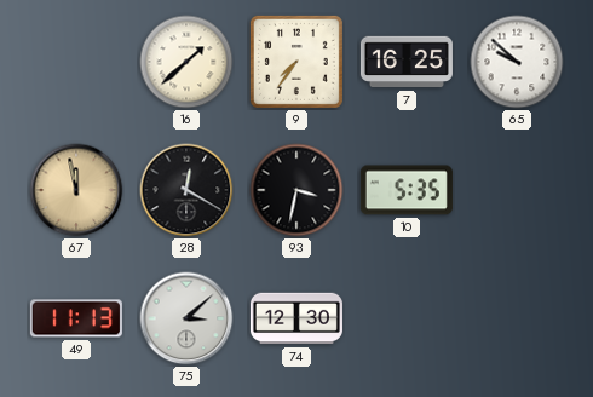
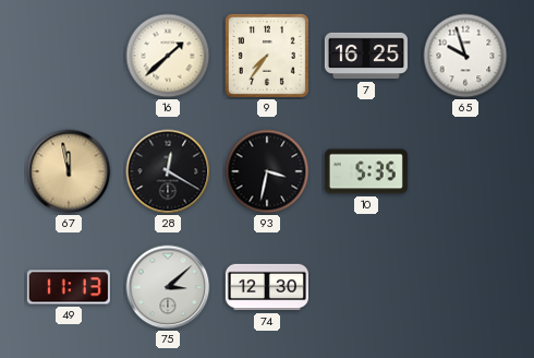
65: 9:52 -> 9:57 (465, 56)
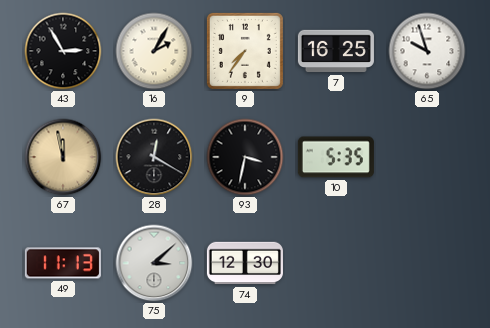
43: none -> 2:55 (63, 51)
16: 1:38 -> 2:05 (154, 51)
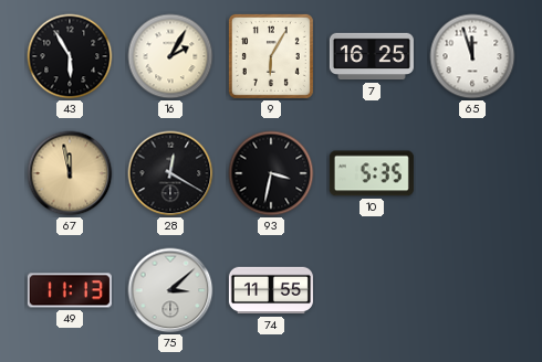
43: 2:55 -> 5:55 (70, 56)
9: 7:36 -> 6:05 (271, 56)
65: 9:57 -> 11:57 (472, 56)
74: 12:30 -> 11:55 (271, 290)
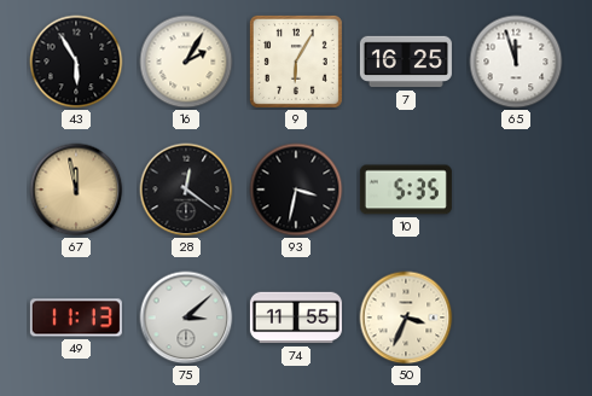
28: 12:20 -> 12:21 (186, 190)
50: none -> 3:34 (406, 318)
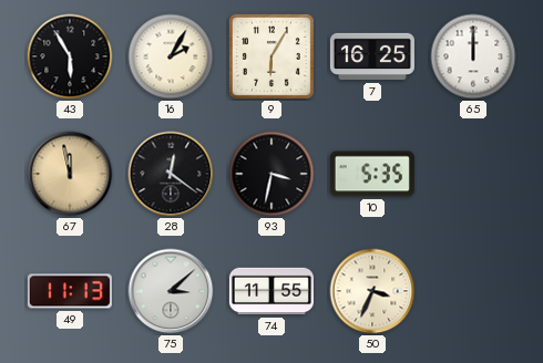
65: 11:57 -> 12:00 (473, 56)
